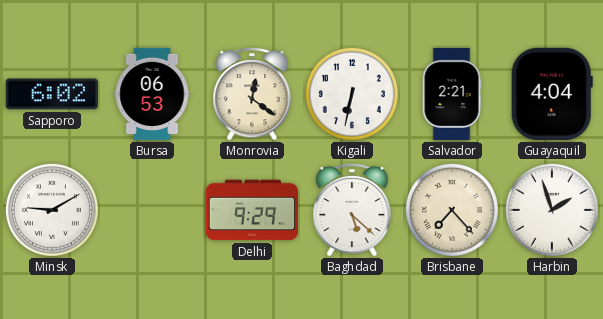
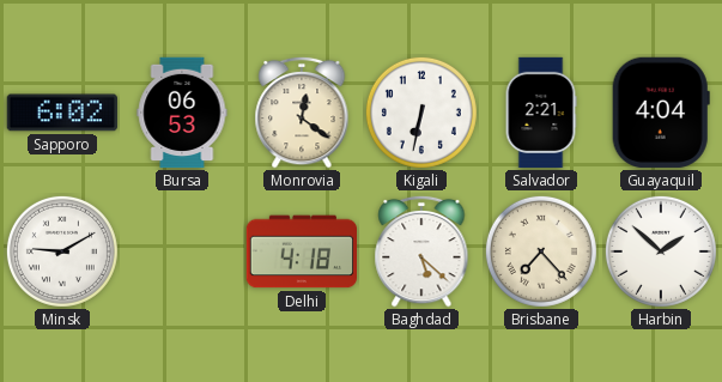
Delhi: 9:29 -> 4:18 (301, 251)
Harbin: 1:57 -> 1:52 (661, 251)
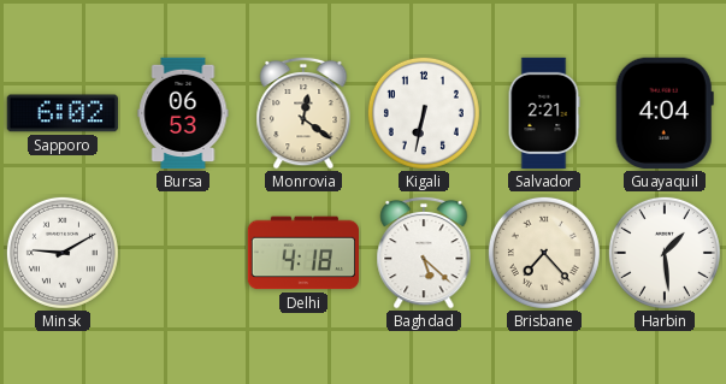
Harbin: 1:52 -> 1:29 (665, 253)
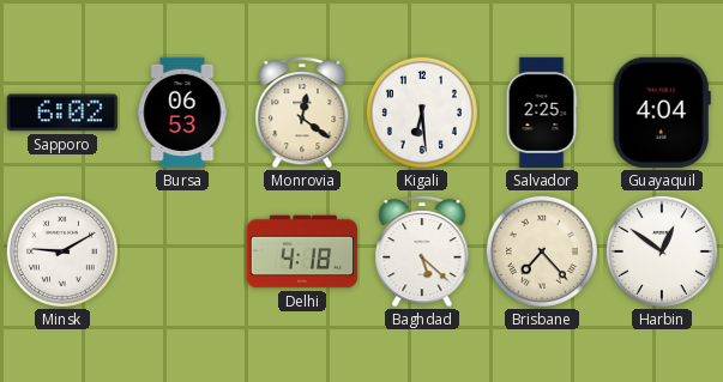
Kigali: 6:32 -> 6:29 (422, 113)
Salvador: 2:21 -> 2:25 (542, 113)
Harbin: 1:29 -> 12:51 (662, 251)
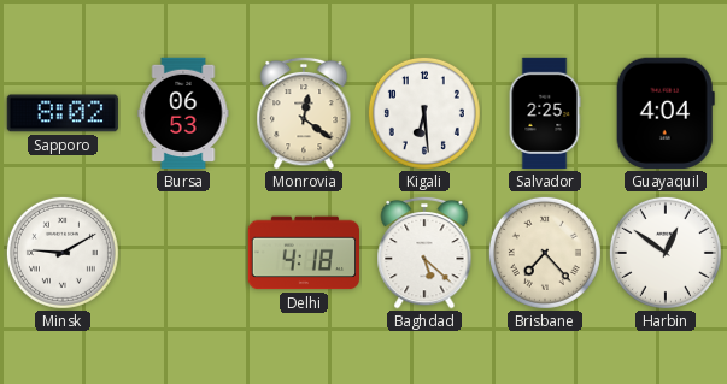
Sapporo: 6:02 -> 8:02 (61, 113)
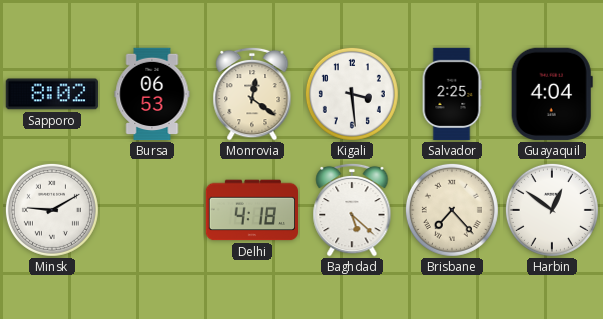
Kigali: 6:29 -> 3:29 (352, 94)
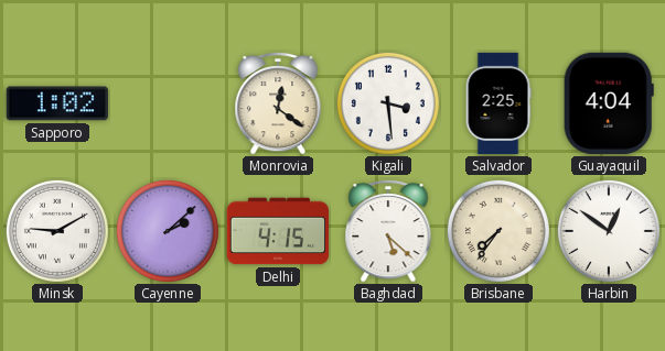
Sapporo: 8:02 -> 1:02 (56, 103)
Bursa: 06:53 -> none (152, 94)
Cayenne: none -> 2:08 (168, 231)
Delhi: 4:18 -> 4:15 (277, 231)
Brisbane: 7:23 -> 7:36 (498, 231)
